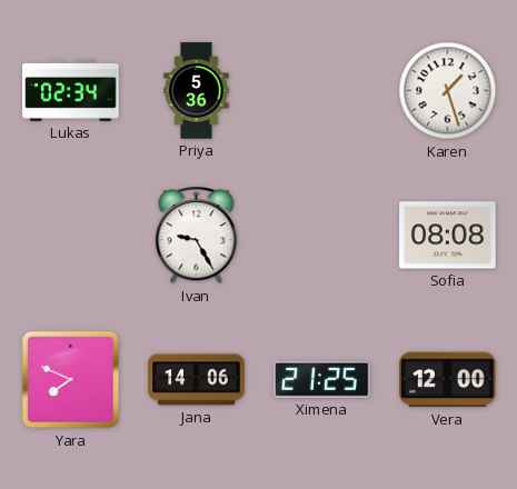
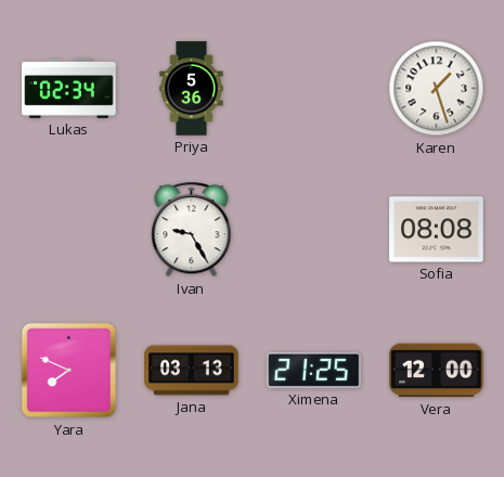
Jana: 14:06 -> 03:13 (192, 371)
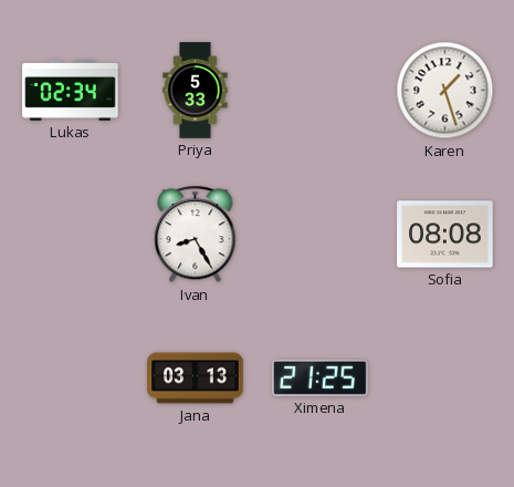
Priya: 5:36 -> 5:33 (196, 91)
Ivan: 9:25 -> 8:25 (196, 235)
Yara: 7:49 -> none (69, 371)
Vera: 12:00 -> none (437, 371)
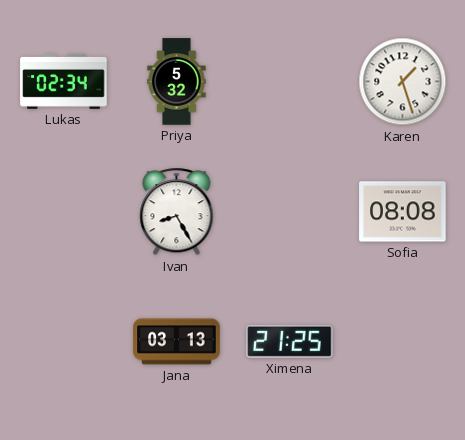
Priya: 5:33 -> 5:32 (177, 82)
